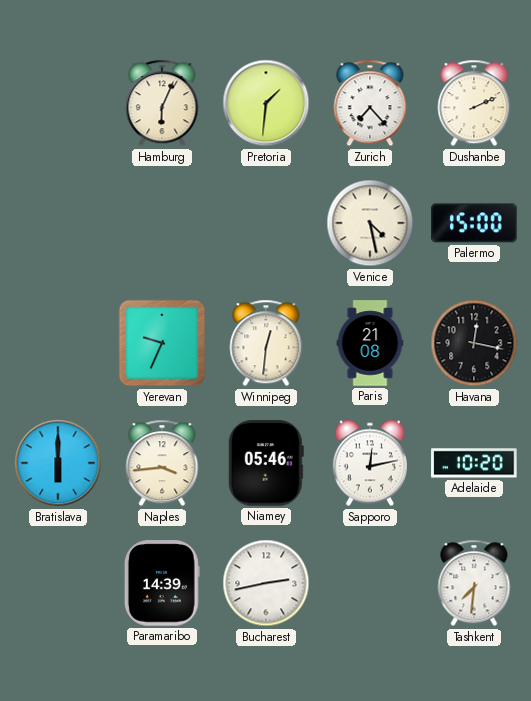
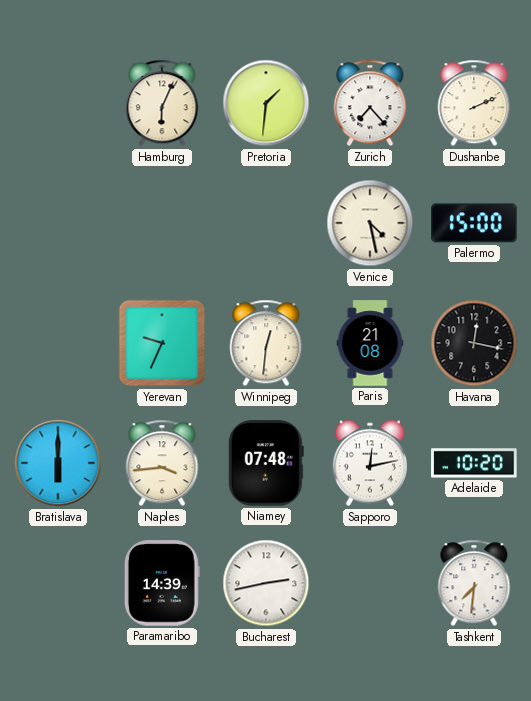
Niamey: 05:46 -> 07:48 (266, 463)
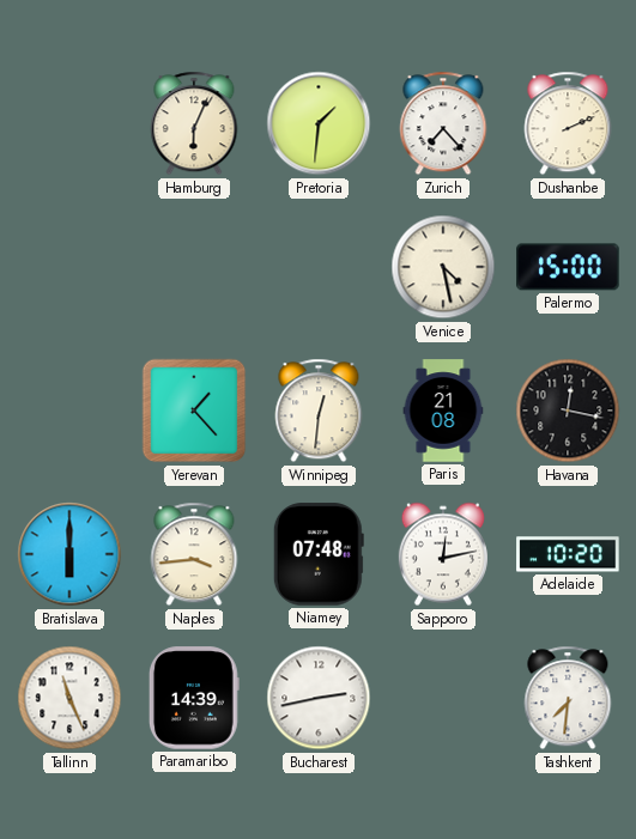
Yerevan: 9:34 -> 1:23 (194, 411)
Tallinn: none -> 11:26 (69, 698)
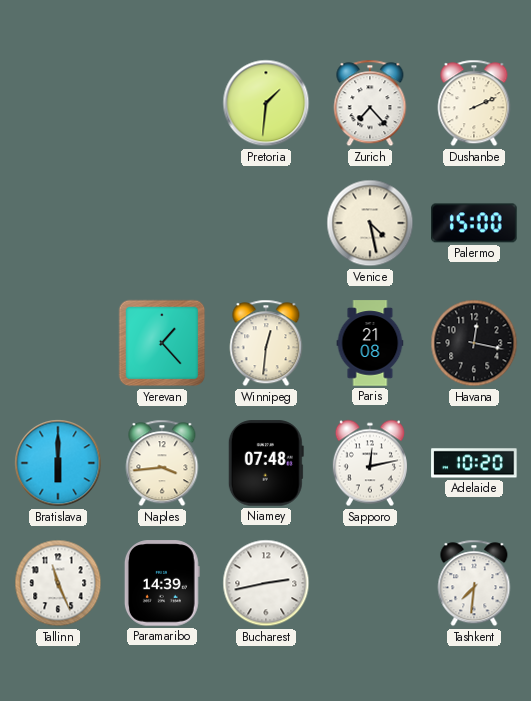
Hamburg: 6:04 -> none (194, 123)
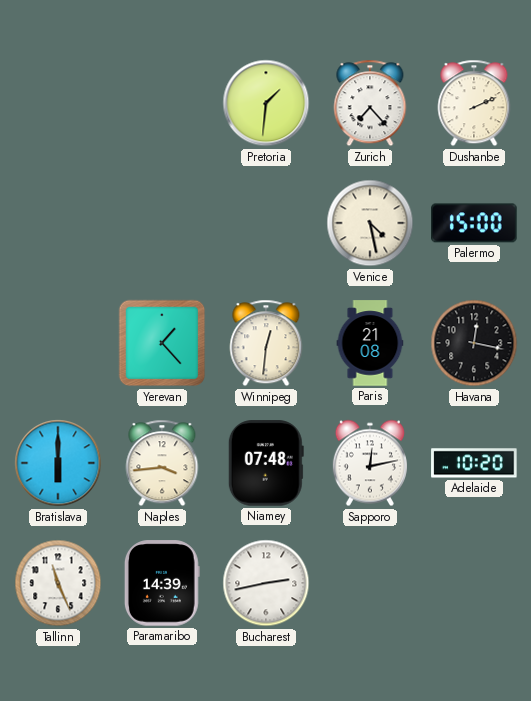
Tashkent: 7:31 -> none (474, 583)
